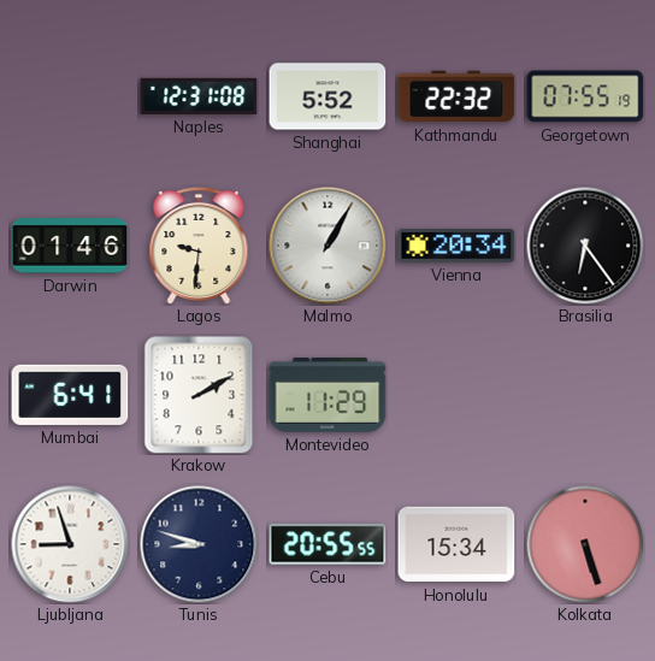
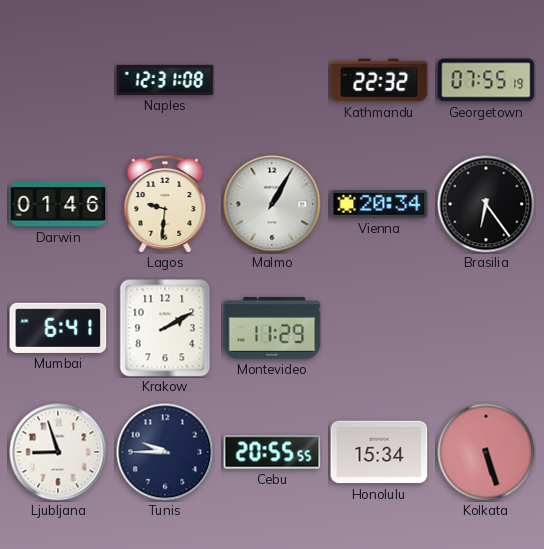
Shanghai: 5:52 -> none (327, 96)
Tunis: 8:48 -> 9:45 (165, 452)
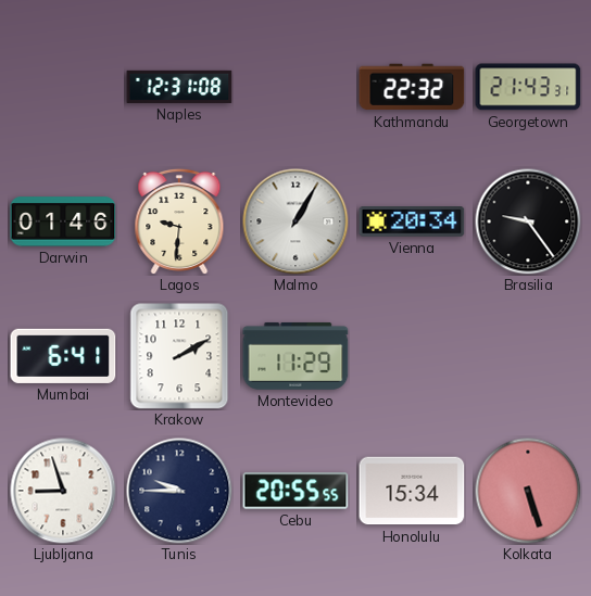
Georgetown: 07:55 -> 21:43 (528, 87)
Brasilia: 6:24 -> 9:24 (528, 221)
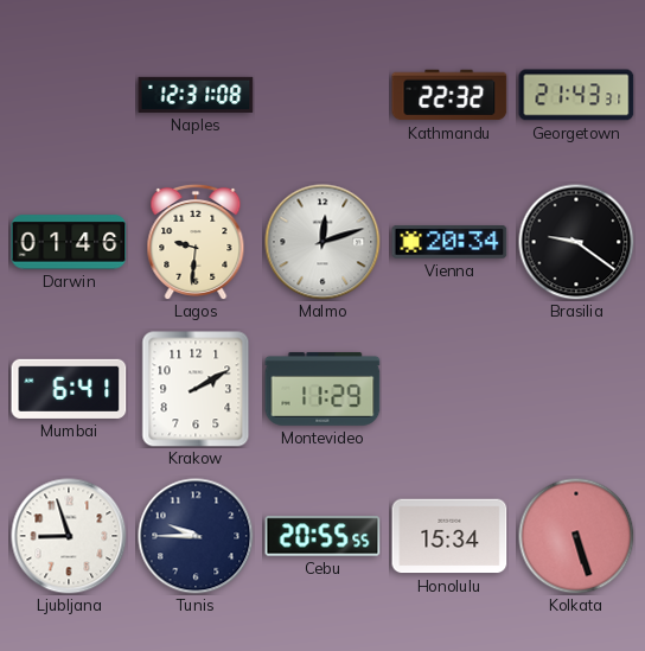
Malmo: 1:05 -> 12:12 (322, 242)
Brasilia: 9:24 -> 9:21 (576, 242)
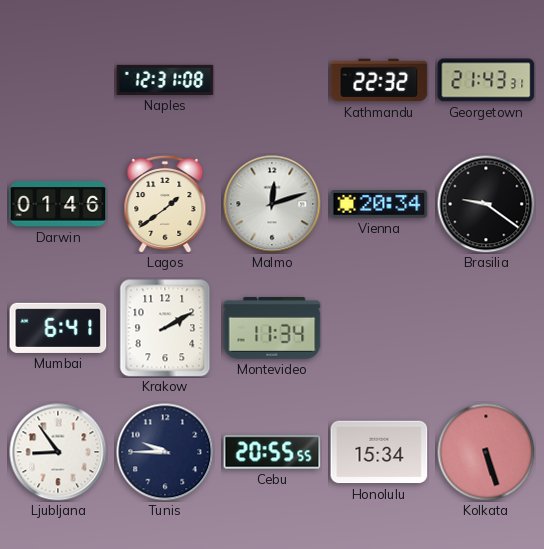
Lagos: 9:31 -> 1:39 (165, 203)
Montevideo: 11:29 -> 11:34 (272, 328)
Ljubljana: 8:57 -> 8:54 (58, 452)
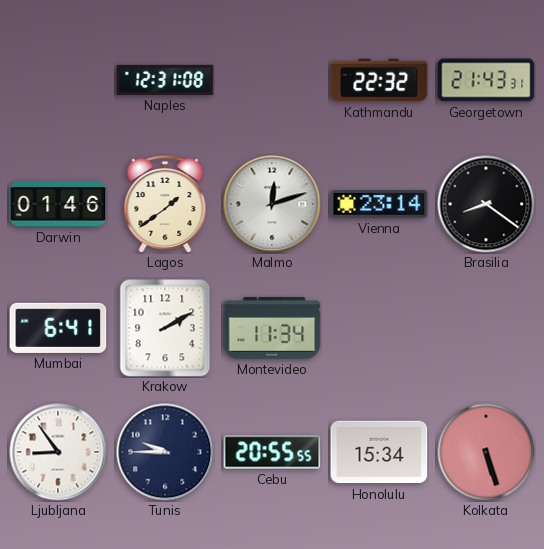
Vienna: 20:34 -> 23:14 (379, 204)
Brasilia: 9:21 -> 8:21 (486, 204)
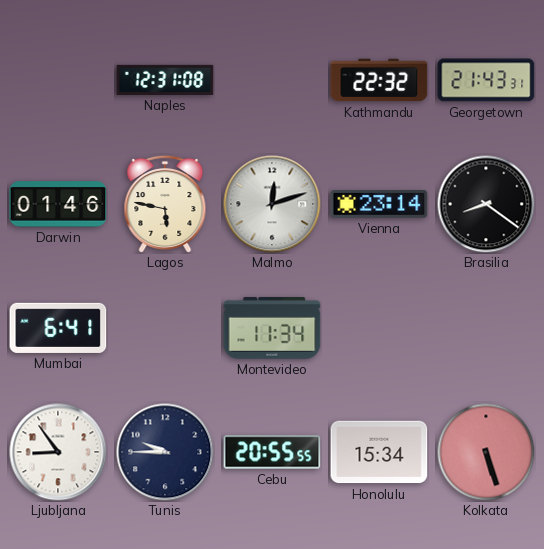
Lagos: 1:39 -> 5:47 (165, 203)
Krakow: 2:10 -> none (165, 328)
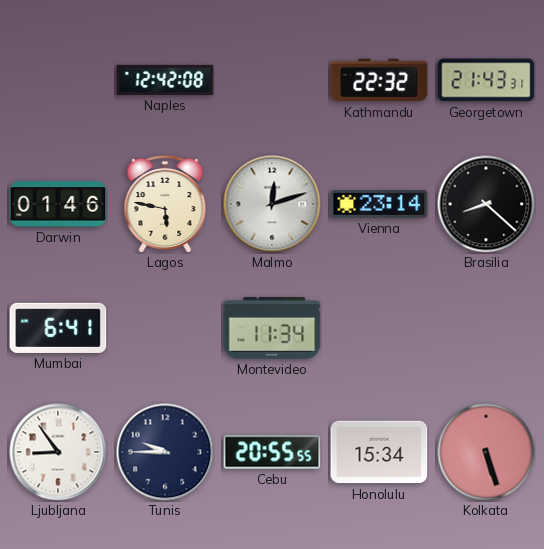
Naples: 12:31 -> 12:42 (165, 80)
Brasilia: 8:21 -> 8:22 (486, 204)
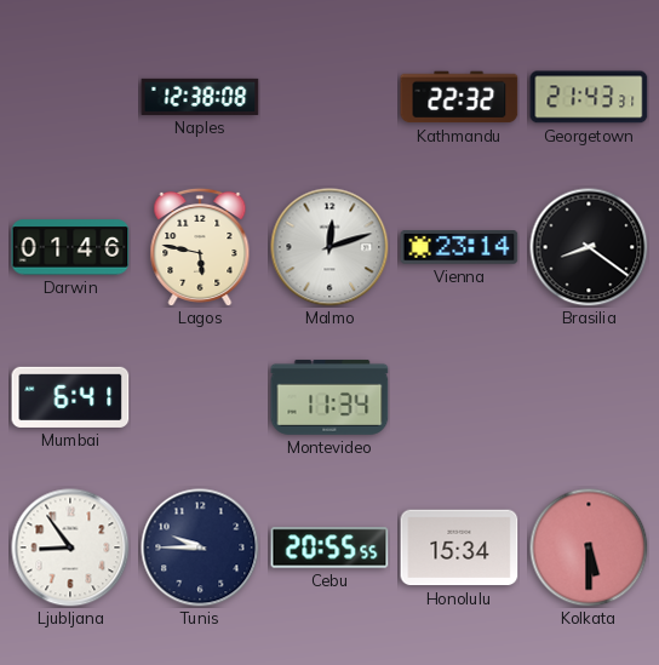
Naples: 12:42 -> 12:38 (200, 97)
Brasilia: 8:22 -> 8:21 (589, 247)
Kolkata: 5:27 -> 5:30 (589, 548)
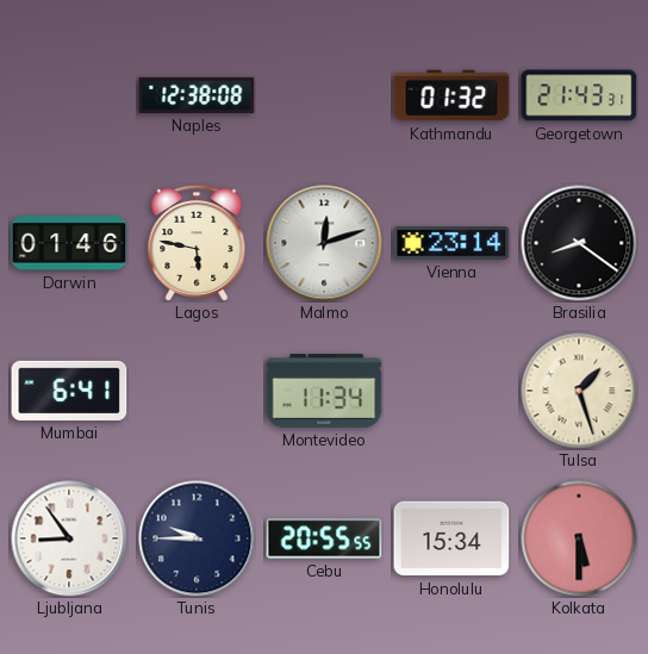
Kathmandu: 22:32 -> 01:32 (451, 95)
Tulsa: none -> 1:27 (579, 391)
